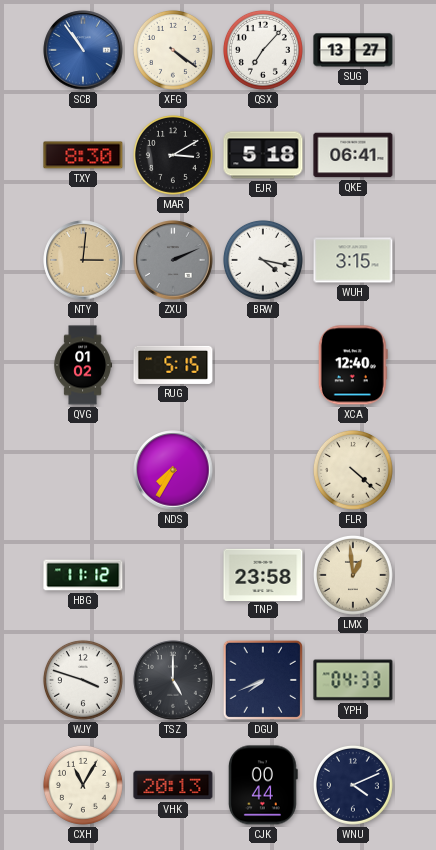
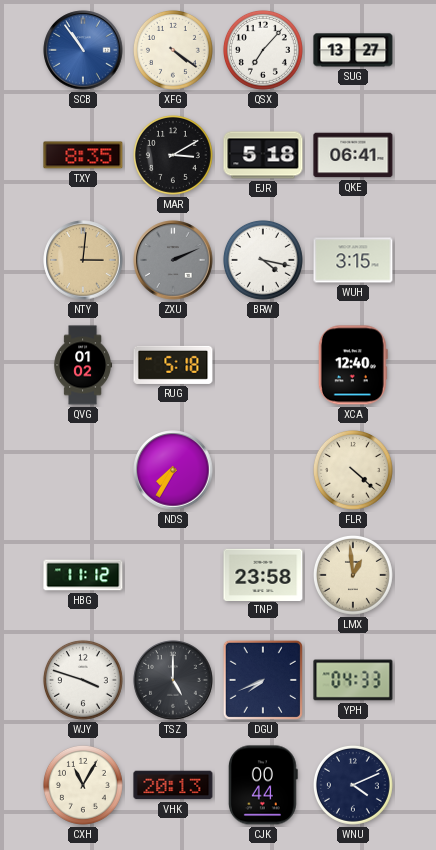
TXY: 8:30 -> 8:35 (83, 155)
RUG: 5:15 -> 5:18 (173, 365)
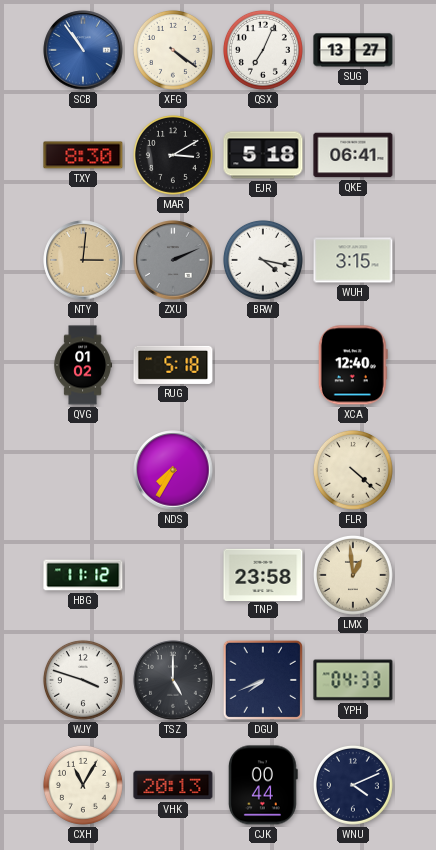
QSX: 7:07 -> 7:04 (263, 50)
TXY: 8:35 -> 8:30 (83, 155)
